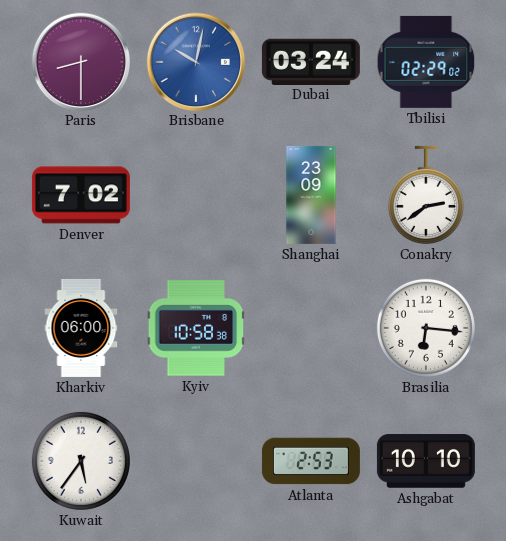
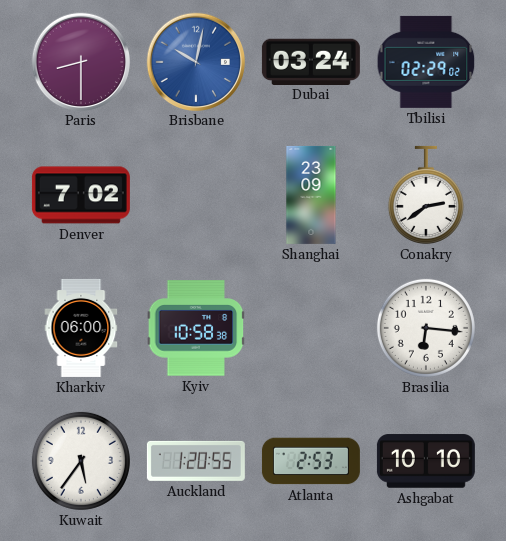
Auckland: none -> 1:20 (196, 461)
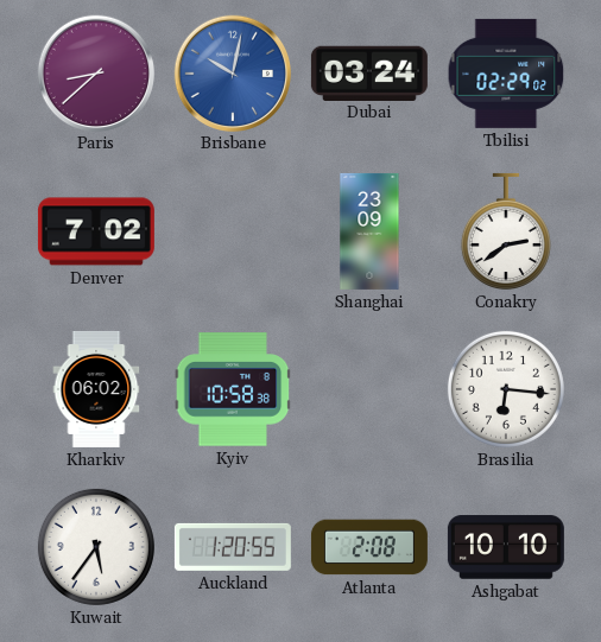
Paris: 8:30 -> 8:38 (95, 72)
Kharkiv: 06:00 -> 06:02 (96, 389)
Atlanta: 2:53 -> 2:08 (369, 547)
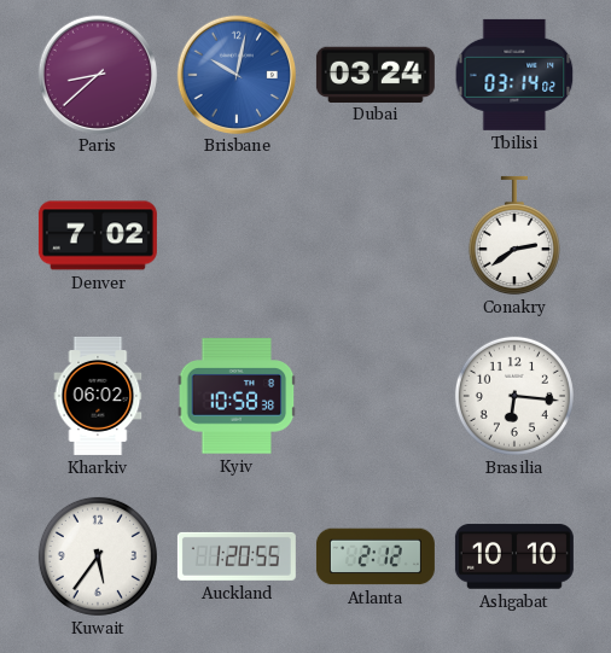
Tbilisi: 02:29 -> 03:14 (514, 75)
Shanghai: 23:09 -> none (369, 231)
Atlanta: 2:08 -> 2:12 (376, 556)
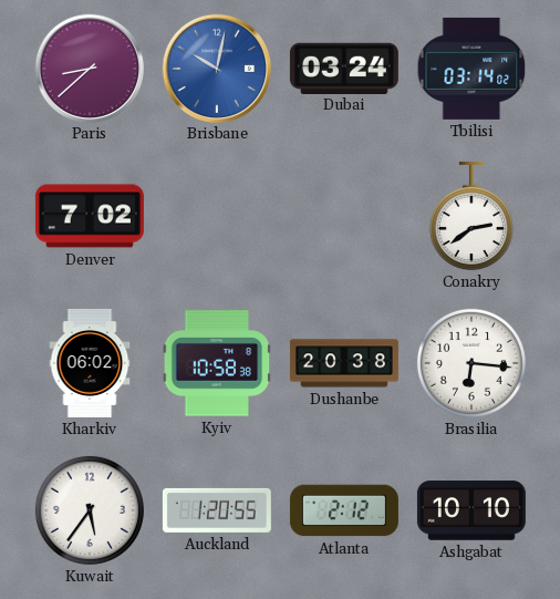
Dushanbe: none -> 20:38 (344, 363)
